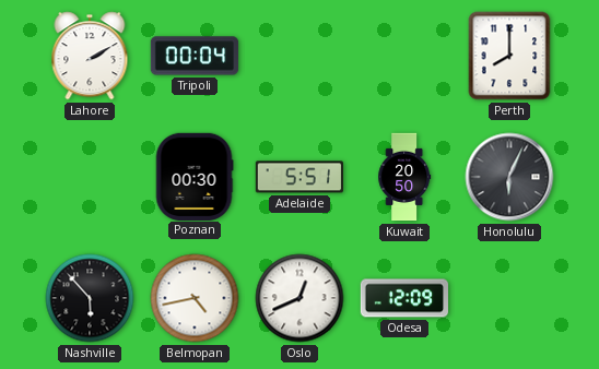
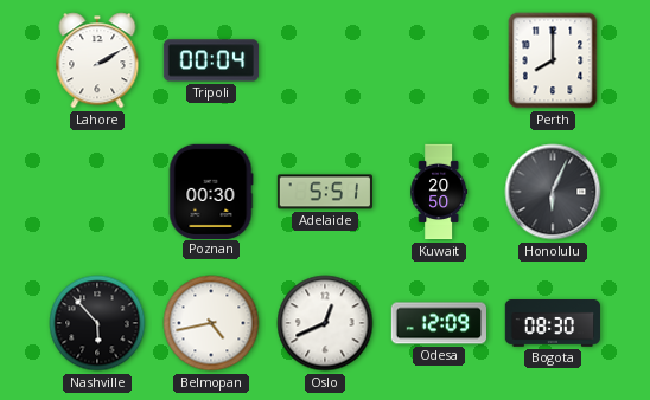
Bogota: none -> 08:30 (552, 324)
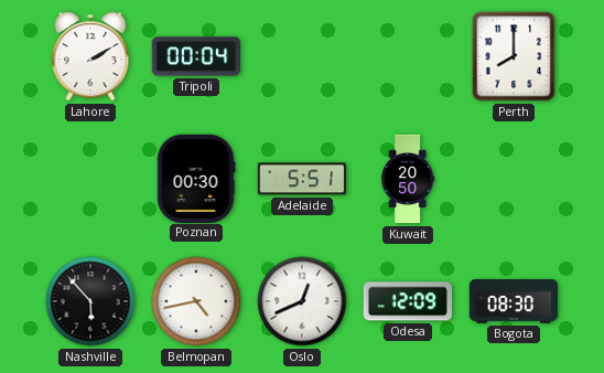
Honolulu: 6:04 -> none (553, 192)
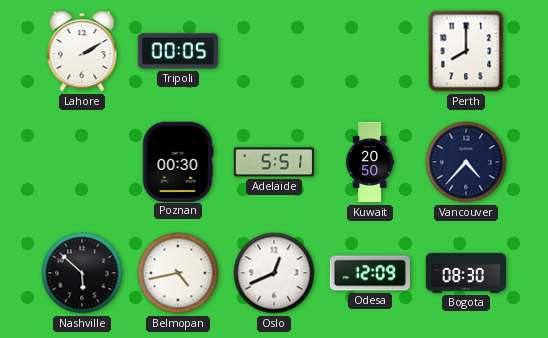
Tripoli: 00:04 -> 00:05 (178, 51)
Vancouver: none -> 4:37 (466, 162)
Nashville: 5:53 -> 5:52 (82, 273)
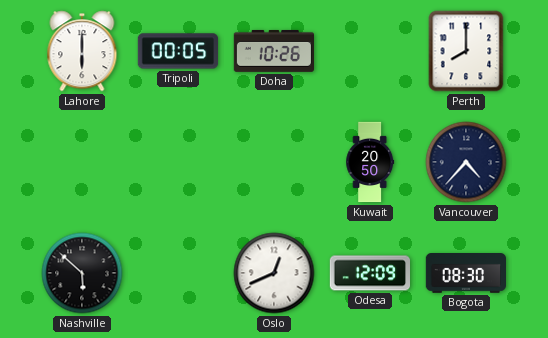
Lahore: 2:10 -> 6:00 (82, 51)
Doha: none -> 10:26 (273, 51)
Poznan: 00:30 -> none (178, 161)
Adelaide: 5:51 -> none (273, 162)
Belmopan: 4:43 -> none (178, 273)
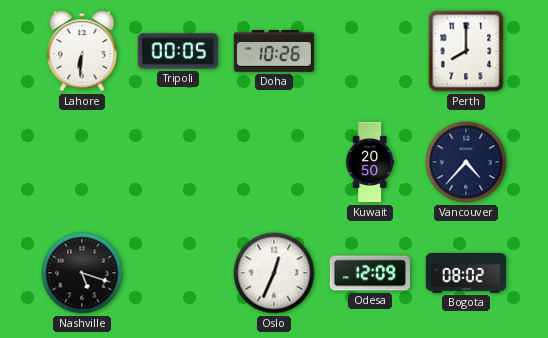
Lahore: 6:00 -> 6:31 (82, 51)
Nashville: 5:52 -> 5:18 (82, 273)
Oslo: 12:41 -> 12:34 (274, 273)
Bogota: 08:30 -> 08:02 (465, 274)
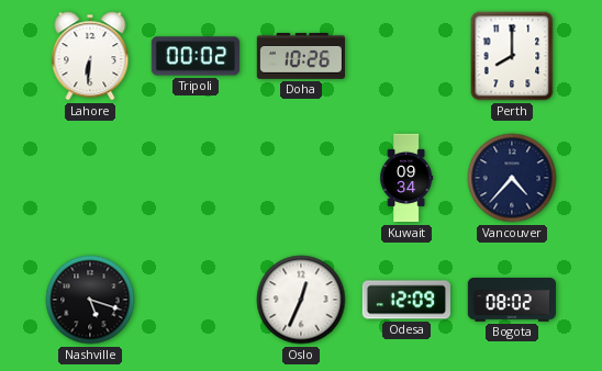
Tripoli: 00:05 -> 00:02 (196, 56)
Kuwait: 20:50 -> 09:34 (406, 178)
